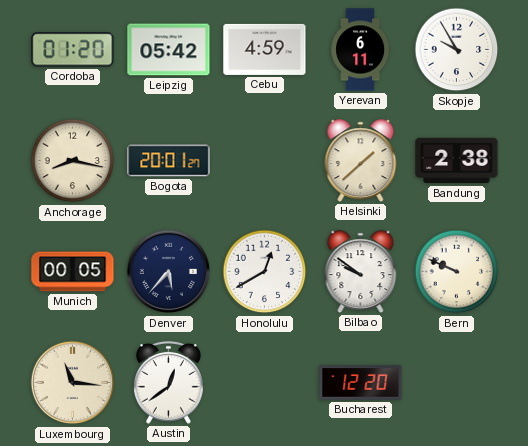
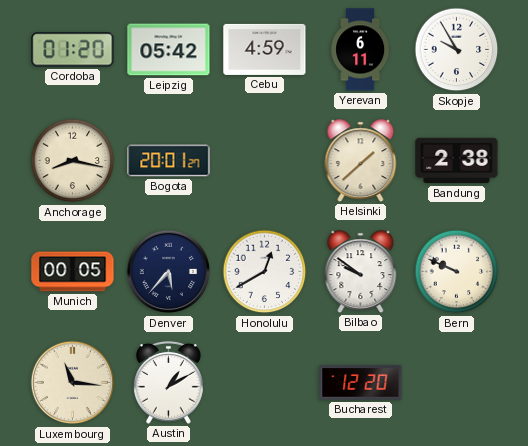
Austin: 12:39 -> 1:10 (168, 382)
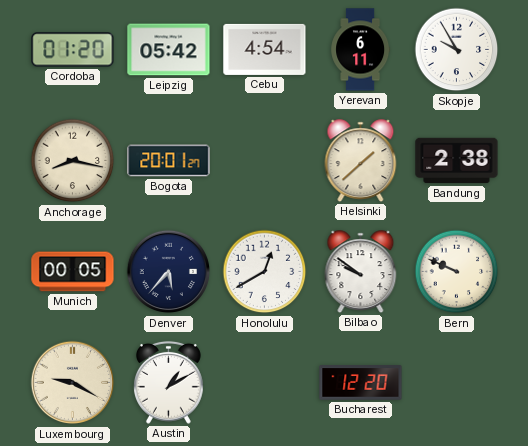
Cebu: 4:59 -> 4:54 (265, 49)
Luxembourg: 11:16 -> 9:20 (73, 383)
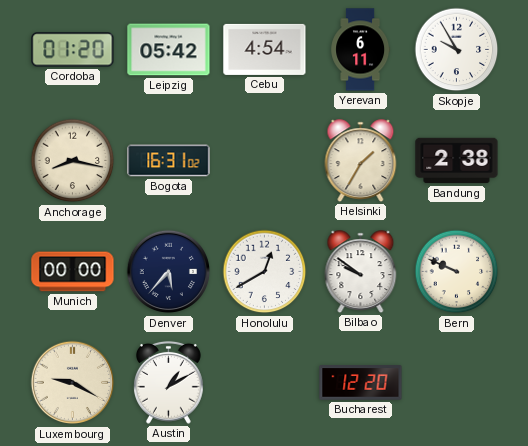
Bogota: 20:01 -> 16:31 (169, 161)
Helsinki: 1:38 -> 1:35 (361, 161)
Munich: 00:05 -> 00:00 (73, 272)
